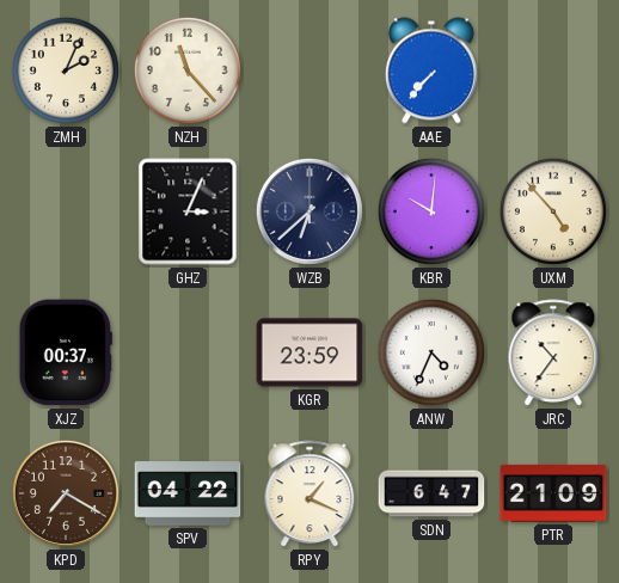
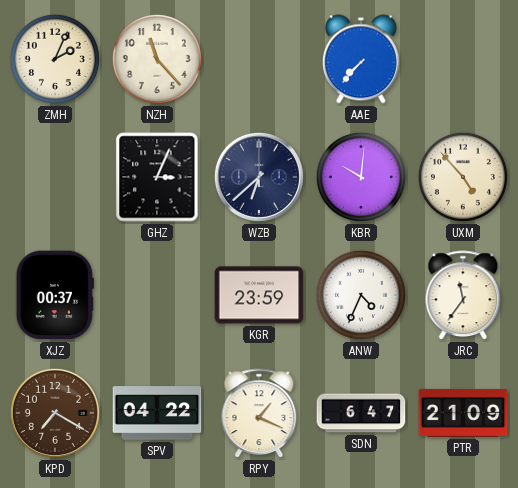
JRC: 10:36 -> 11:36 (463, 296)
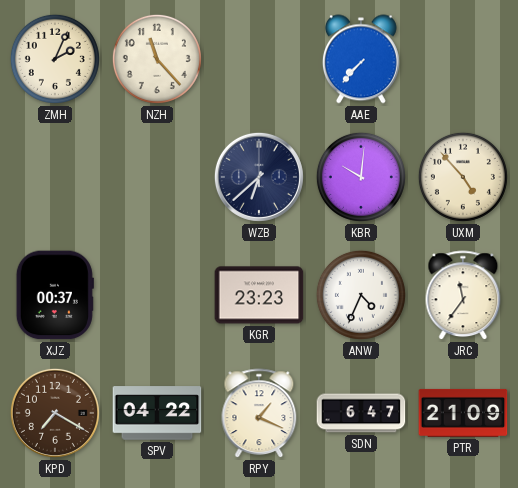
GHZ: 3:04 -> none (157, 177)
KGR: 23:59 -> 23:23 (259, 295)
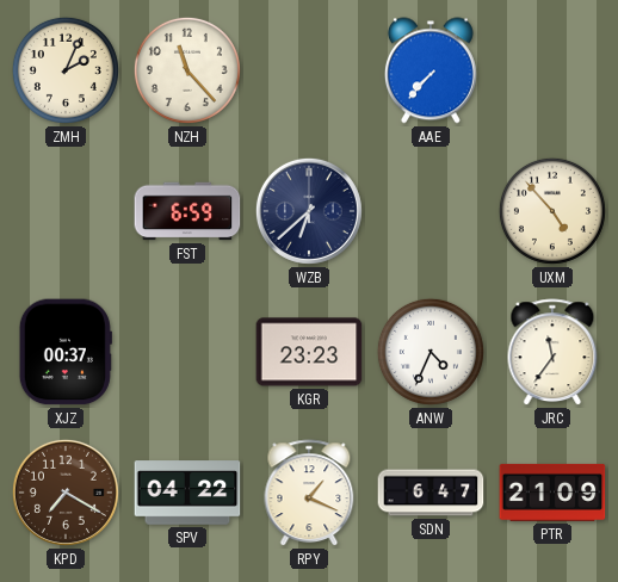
FST: none -> 6:59 (187, 211)
KBR: 10:01 -> none (361, 177)
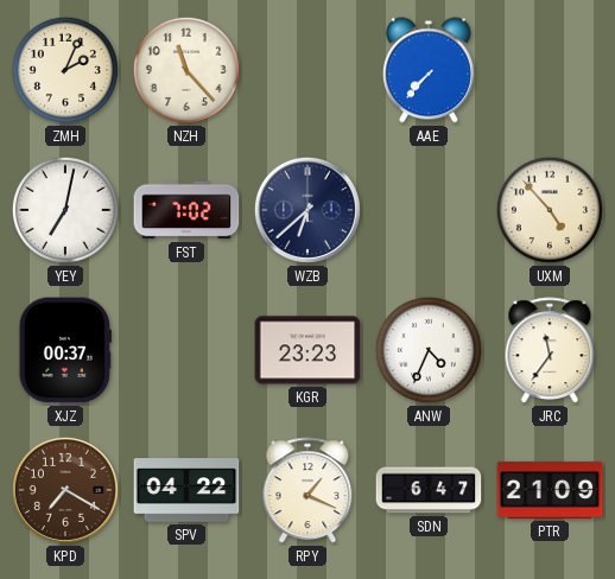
YEY: none -> 7:02 (65, 210)
FST: 6:59 -> 7:02 (186, 210)
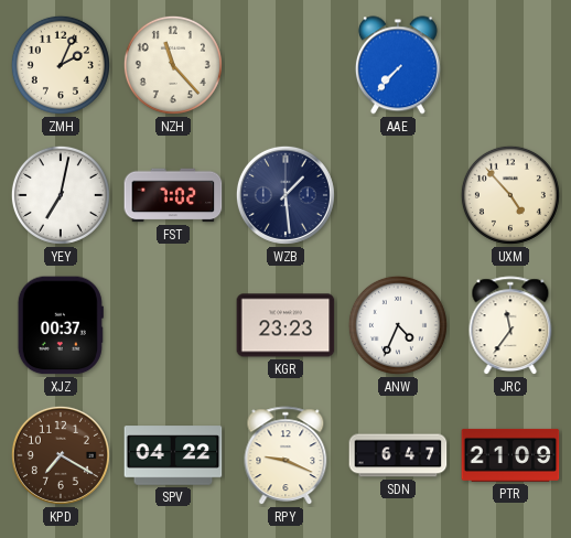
WZB: 6:38 -> 1:29 (285, 195)
RPY: 1:19 -> 9:19 (285, 456)
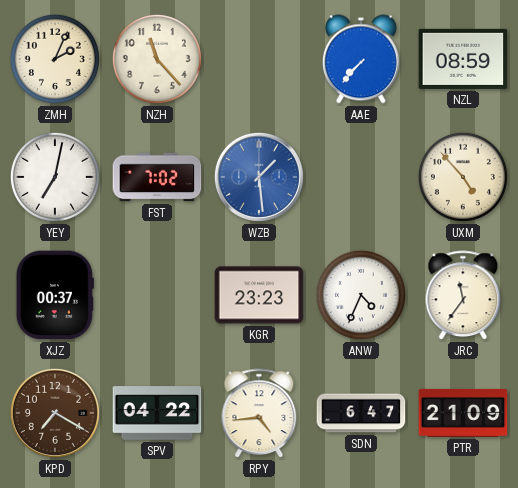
NZL: none -> 08:59 (463, 59)
WZB dial: navy -> blue (259, 177)
RPY: 9:19 -> 4:44 (259, 414)
